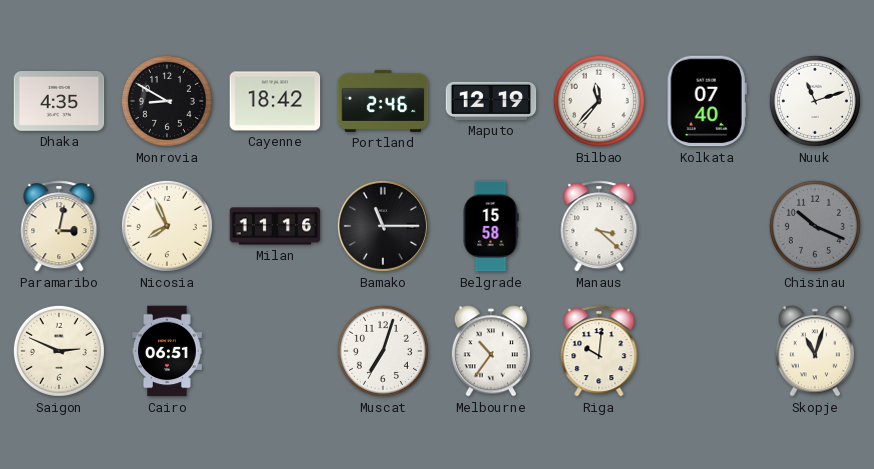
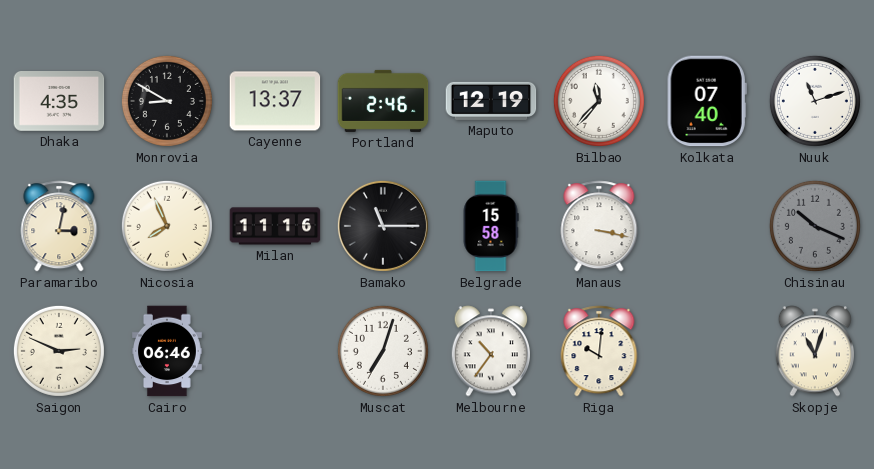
Cayenne: 18:42 -> 13:37 (275, 101)
Manaus: 3:22 -> 3:17 (599, 226)
Cairo: 06:51 -> 06:46 (168, 351)
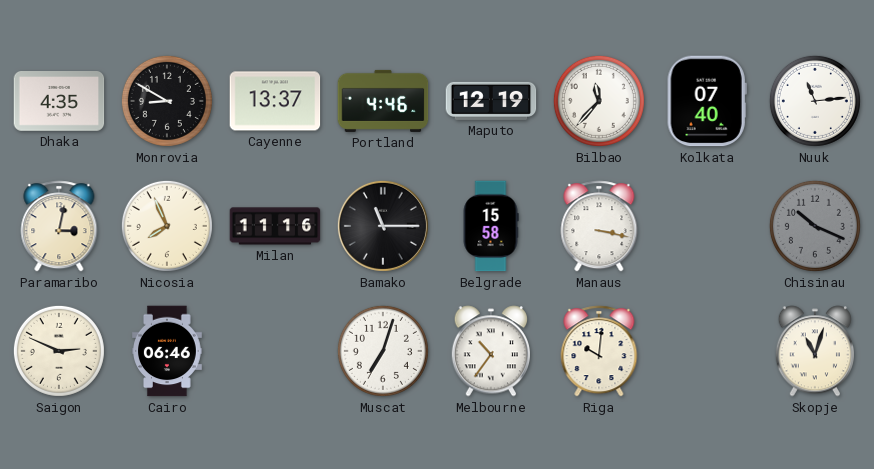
Portland: 2:46 -> 4:46 (383, 101)
Nuuk: 11:12 -> 11:14 (815, 101)
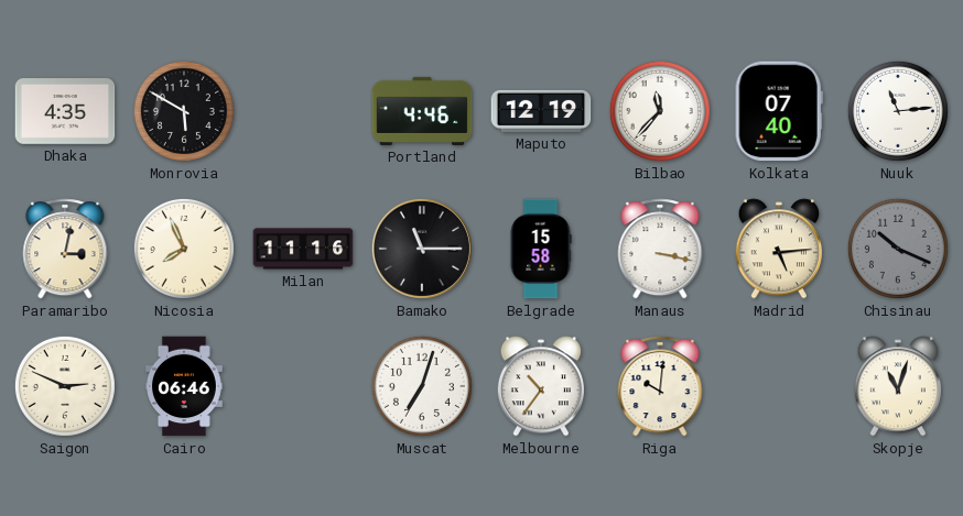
Monrovia: 8:50 -> 5:50 (184, 111)
Cayenne: 13:37 -> none (275, 101)
Madrid: none -> 5:14 (778, 249)
